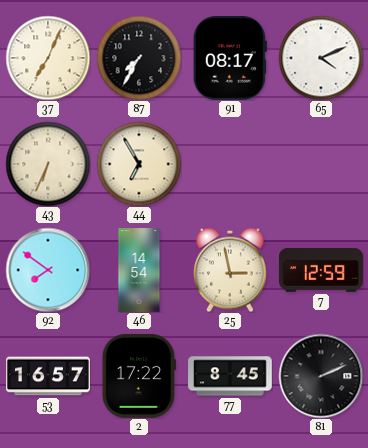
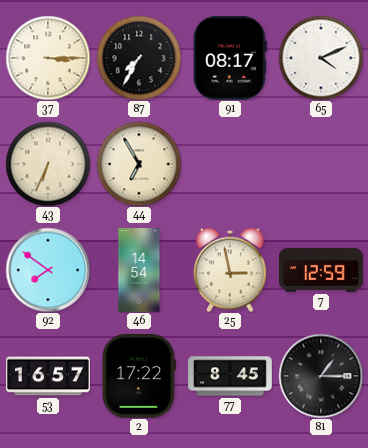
37: 7:04 -> 3:15 (48, 58)
81: 2:11 -> 1:15 (321, 376)
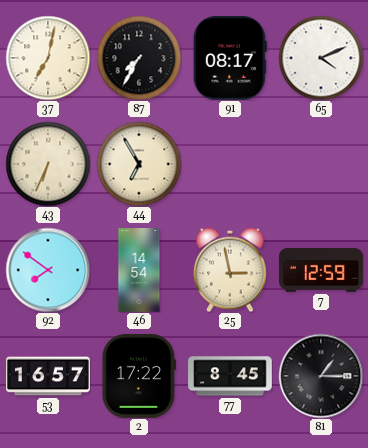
37: 3:15 -> 7:02 (48, 58)
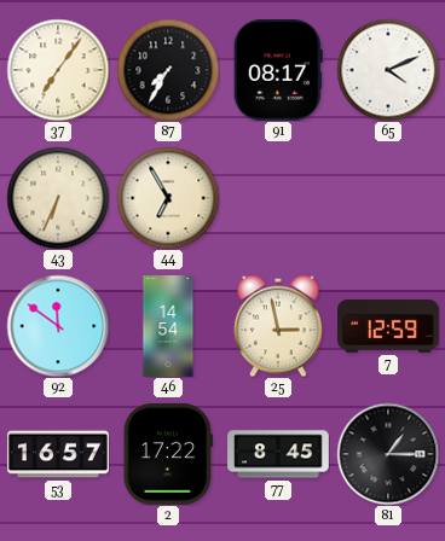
37: 7:02 -> 7:06 (58, 70)
92: 7:51 -> 11:51 (58, 326)
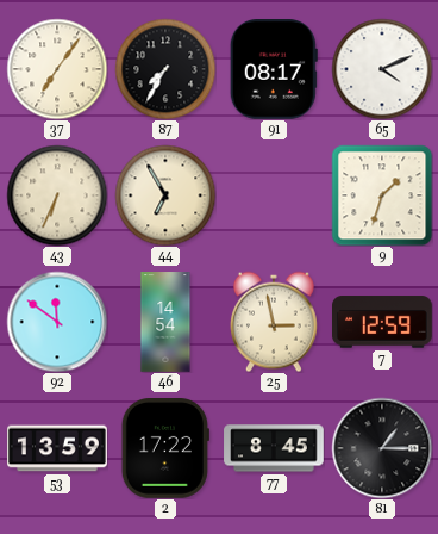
9: none -> 1:33 (382, 195)
53: 16:57 -> 13:59 (57, 448)
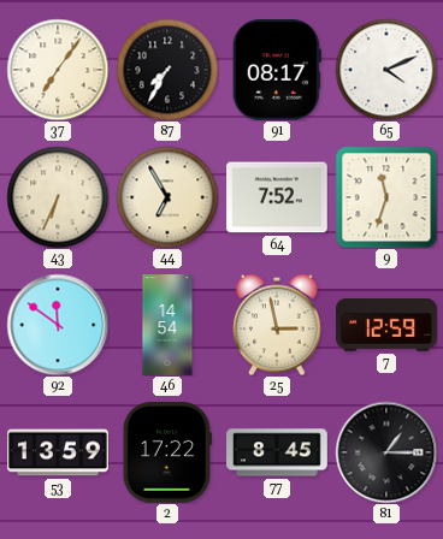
64: none -> 7:52 (278, 197)
9: 1:33 -> 11:33 (386, 197)
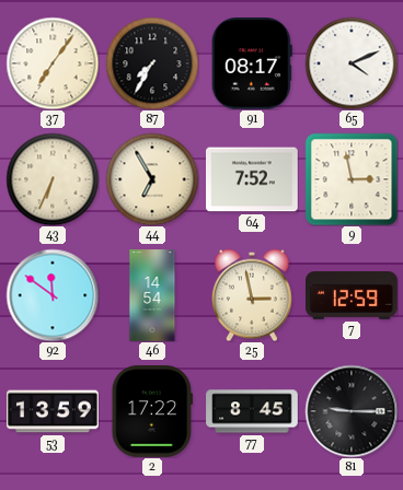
9: 11:33 -> 2:58 (352, 179)
81: 1:15 -> 9:15 (352, 411)
